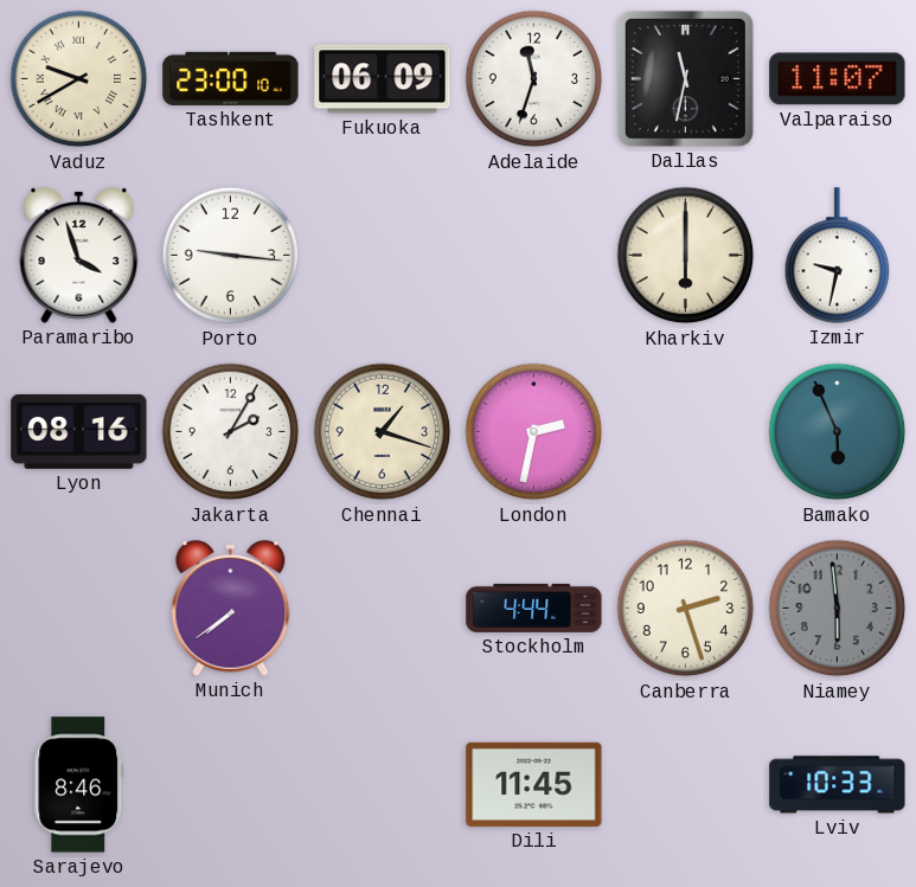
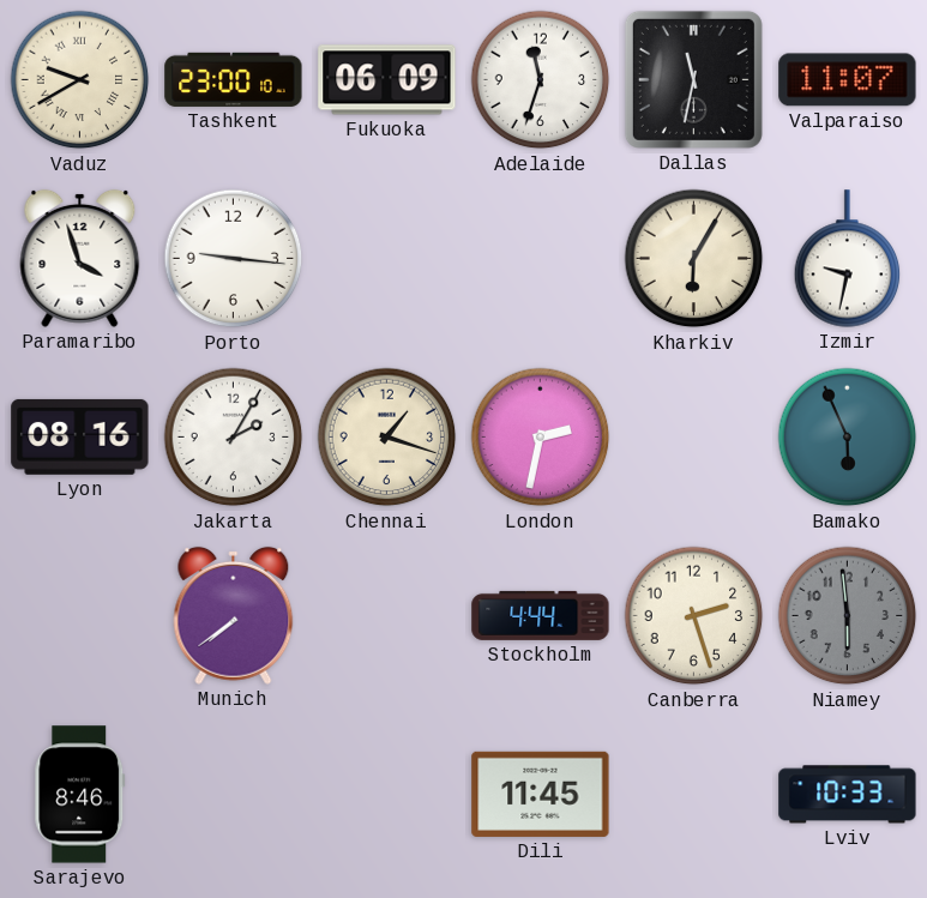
Kharkiv: 6:00 -> 6:05 (694, 259)
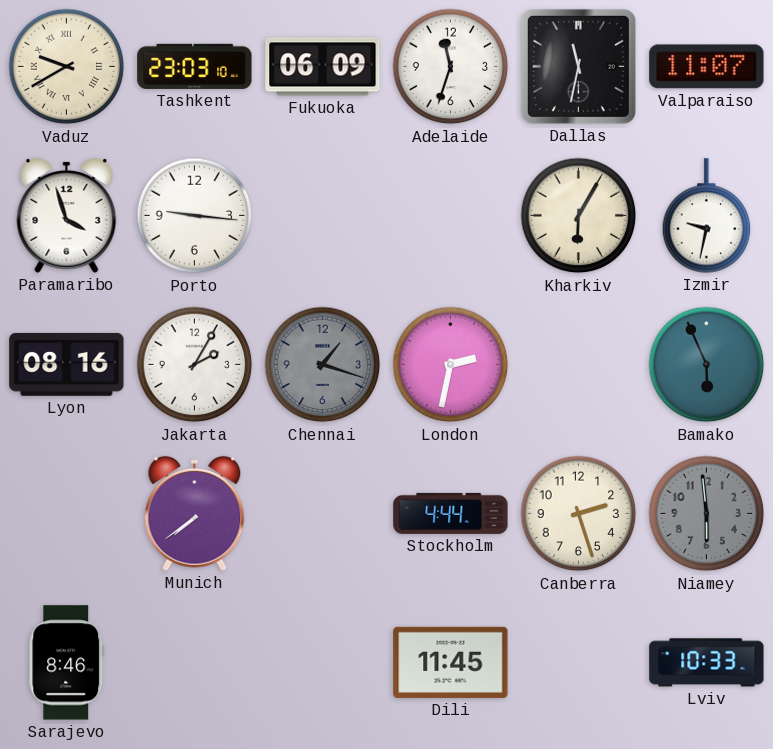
Tashkent: 23:00 -> 23:03 (195, 66)
Chennai dial: cream -> grey (323, 365)
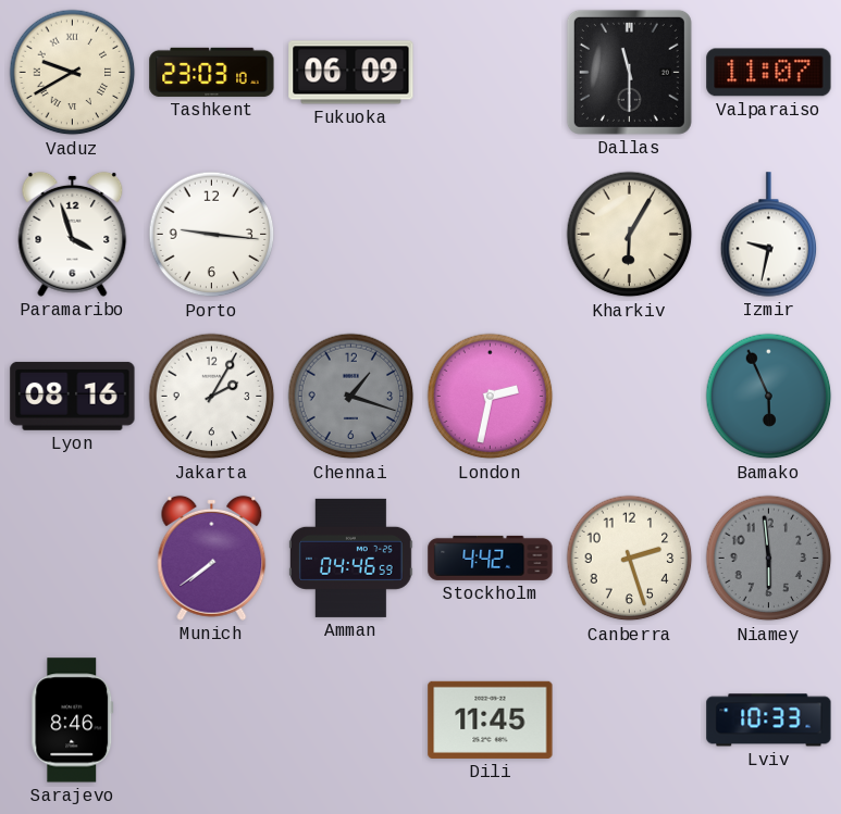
Adelaide: 11:33 -> none (451, 67)
Dallas: 11:32 -> 11:30 (629, 72)
Amman: none -> 04:46 (350, 558)
Stockholm: 4:44 -> 4:42 (491, 558)
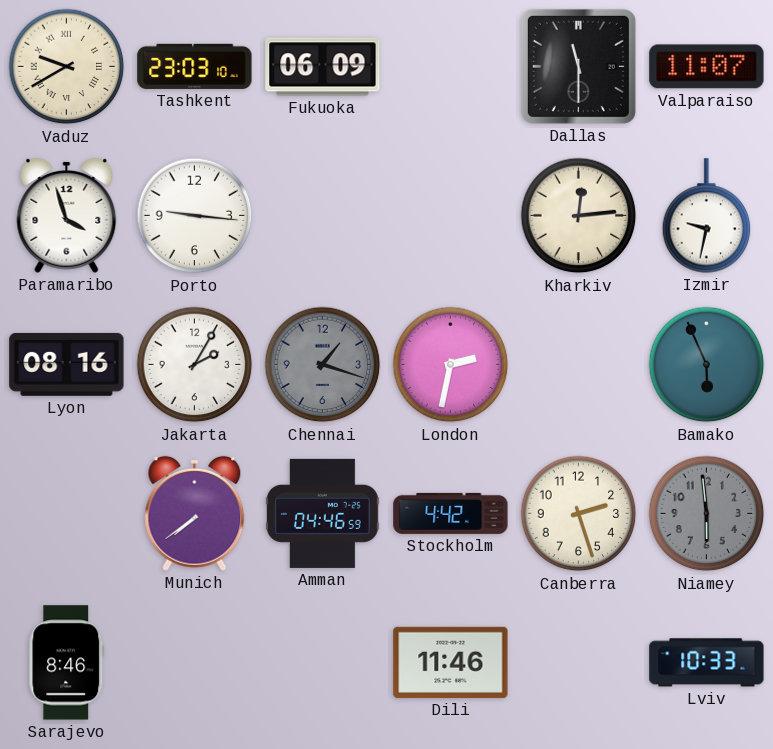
Kharkiv: 6:05 -> 12:14 (579, 216)
Dili: 11:45 -> 11:46 (451, 662)
